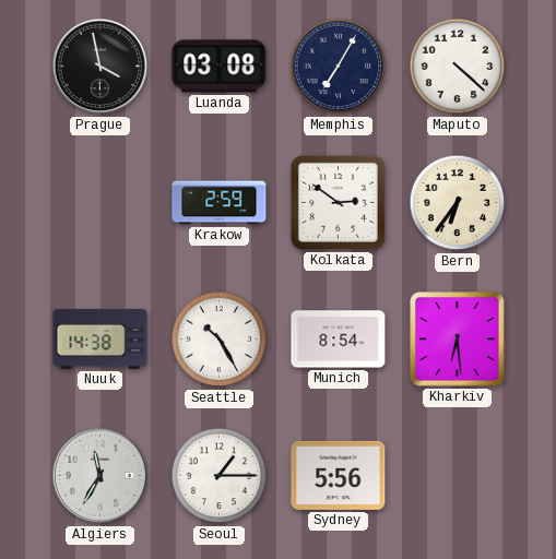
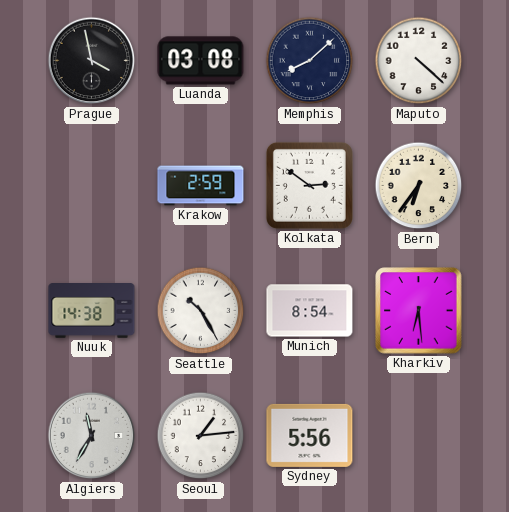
Memphis: 7:05 -> 8:08 (310, 61)
Seoul: 1:15 -> 1:14 (201, 436)
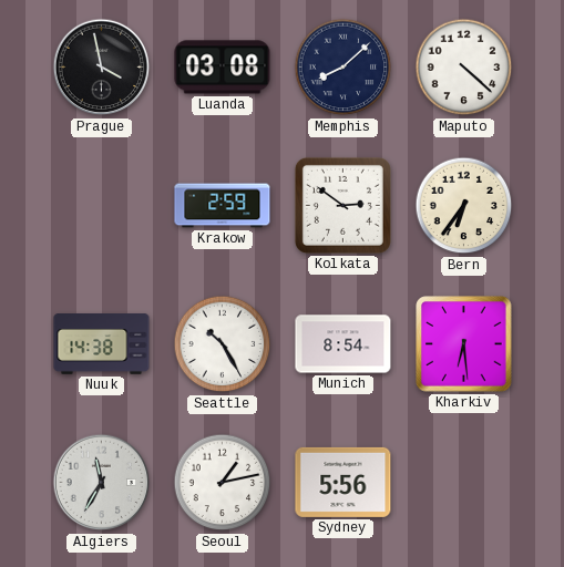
Seoul: 1:14 -> 1:13 (223, 483)
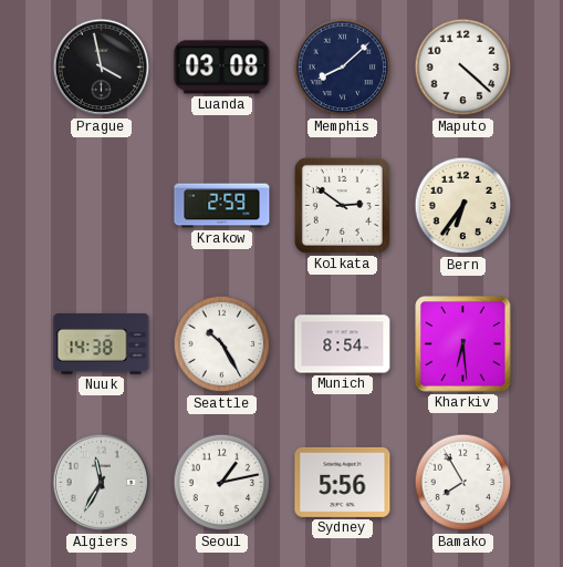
Bamako: none -> 7:55 (463, 483)
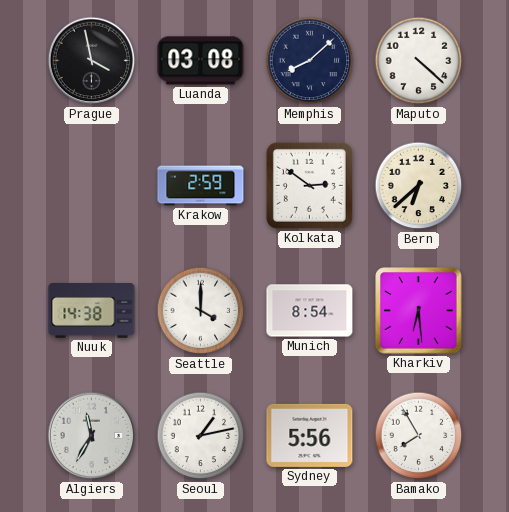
Bern: 6:36 -> 6:38 (419, 186)
Seattle: 10:25 -> 4:00 (201, 311)
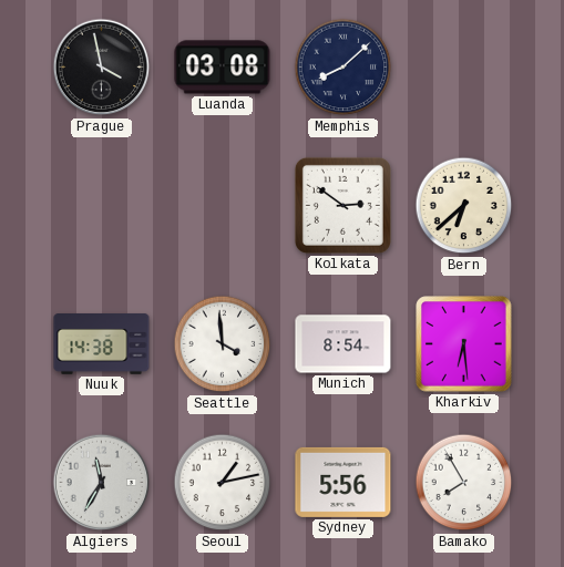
Maputo: 4:22 -> none (419, 61)
Krakow: 2:59 -> none (201, 186)
Seattle: 4:00 -> 3:59 (223, 344)
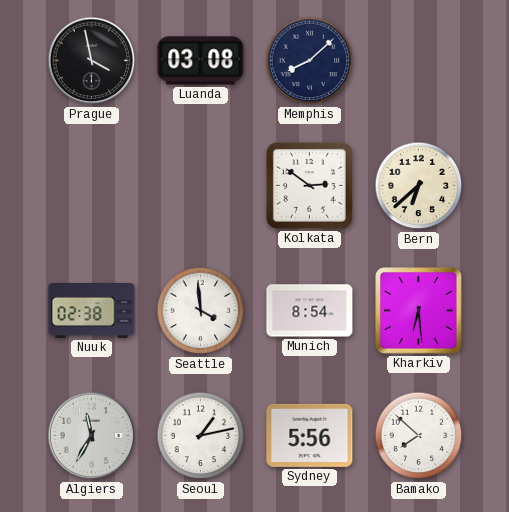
Nuuk: 14:38 -> 02:38 (92, 311)
Bamako: 7:55 -> 7:52 (419, 436)
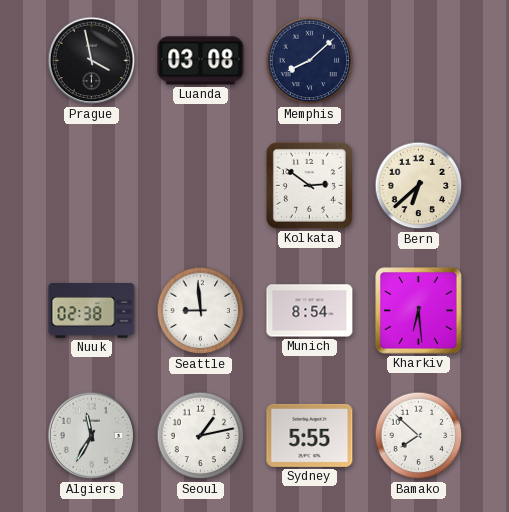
Seattle: 3:59 -> 8:59 (201, 311)
Sydney: 5:56 -> 5:55 (310, 435)
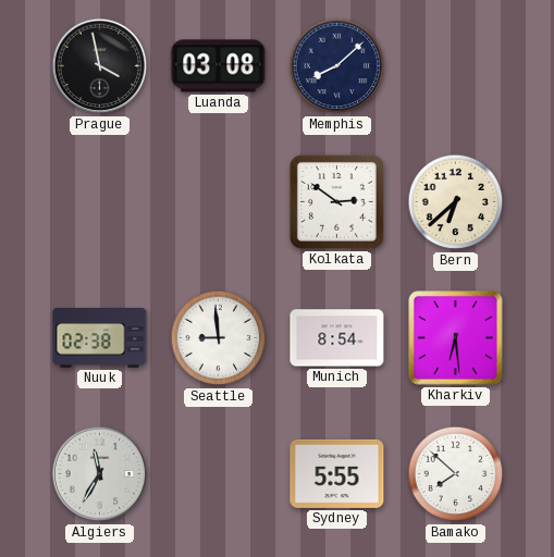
Seoul: 1:13 -> none (201, 436)
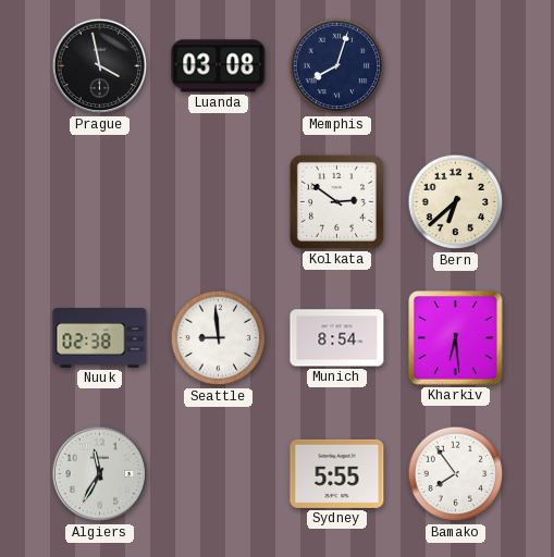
Memphis: 8:08 -> 8:03 (337, 66)
Bamako: 7:52 -> 7:54 (456, 474)
